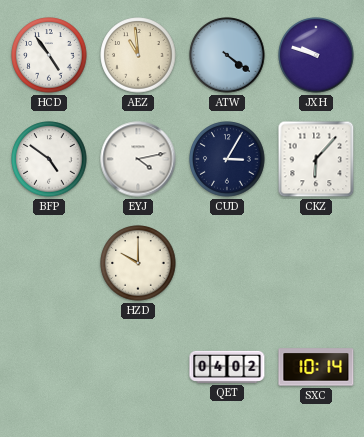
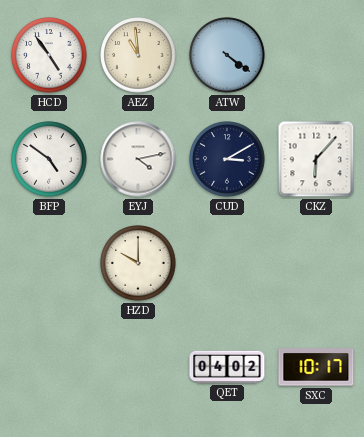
JXH: 9:48 -> none (316, 55)
CUD: 3:05 -> 3:10 (227, 159)
SXC: 10:14 -> 10:17 (316, 367)
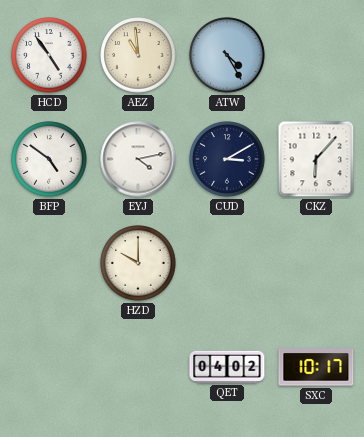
ATW: 4:21 -> 4:25 (227, 55)
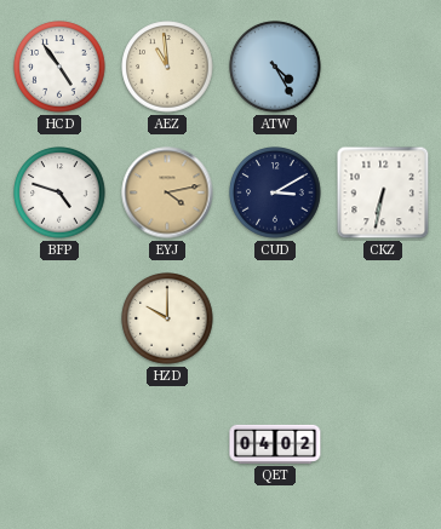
BFP: 4:51 -> 4:48 (59, 192)
EYJ dial: white -> champagne (167, 192)
CKZ: 6:07 -> 6:32 (383, 192)
SXC: 10:17 -> none (316, 367)
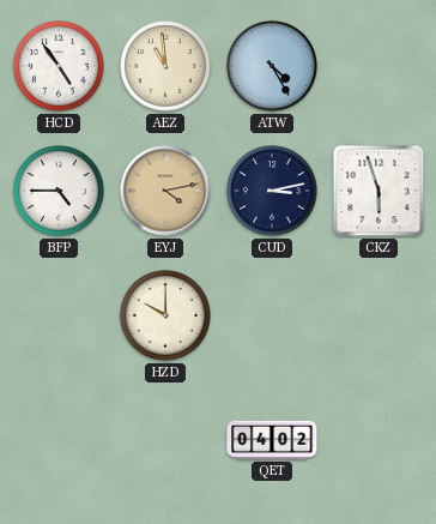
BFP: 4:48 -> 4:45 (59, 191)
CUD: 3:10 -> 3:13 (272, 191)
CKZ: 6:32 -> 5:57 (379, 191)
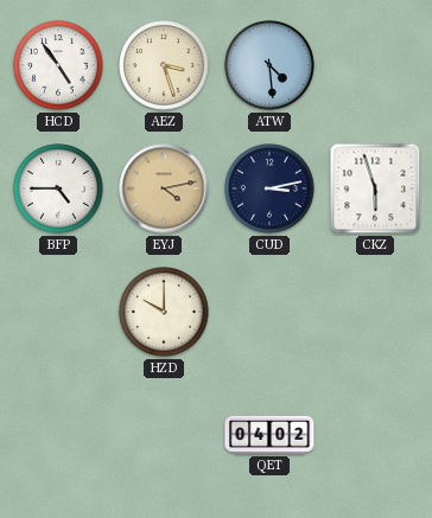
AEZ: 10:59 -> 3:27 (164, 65)
ATW: 4:25 -> 4:29 (269, 65)
